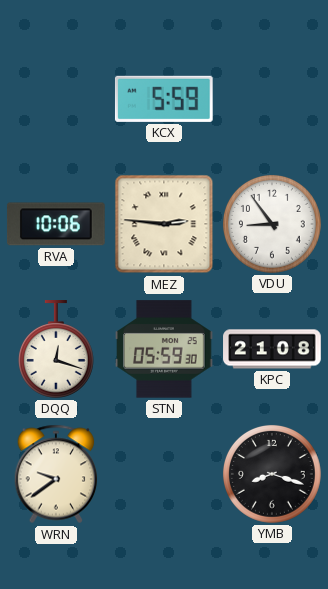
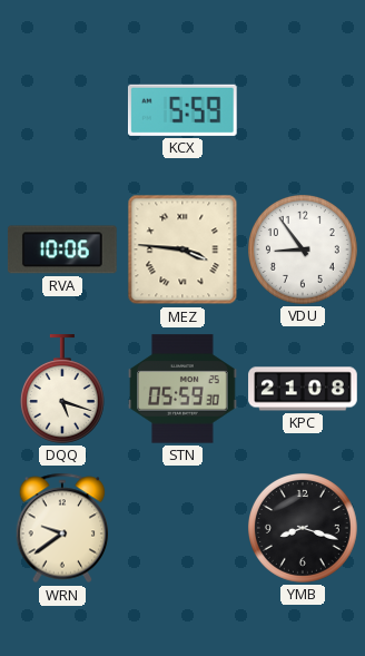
MEZ: 2:46 -> 3:46 (182, 249)
DQQ: 12:18 -> 5:18 (62, 389)
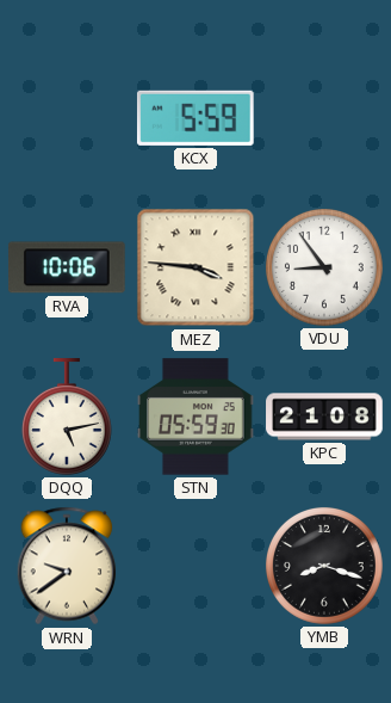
DQQ: 5:18 -> 5:13 (67, 417)
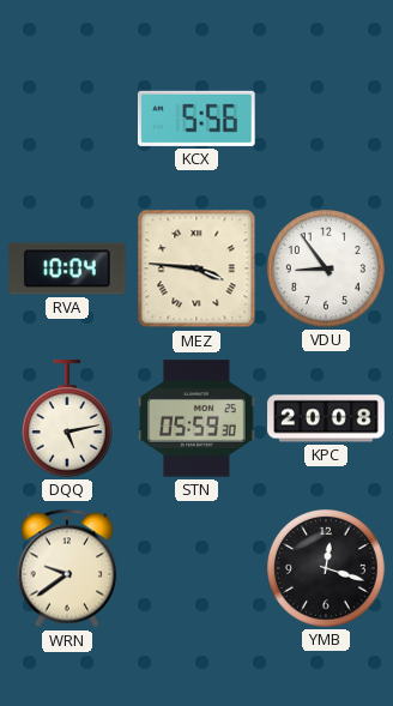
KCX: 5:59 -> 5:56 (196, 119)
RVA: 10:06 -> 10:04 (67, 268)
KPC: 21:08 -> 20:08 (326, 418)
YMB: 8:18 -> 12:18 (326, 568)
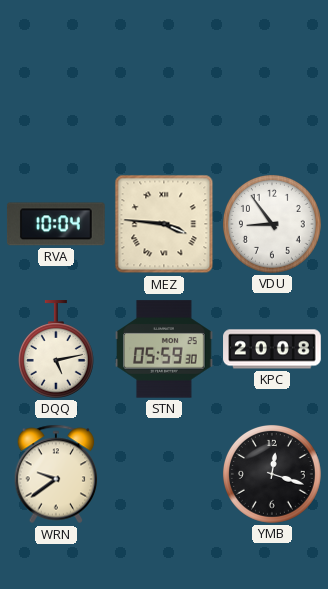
KCX: 5:56 -> none (196, 119)
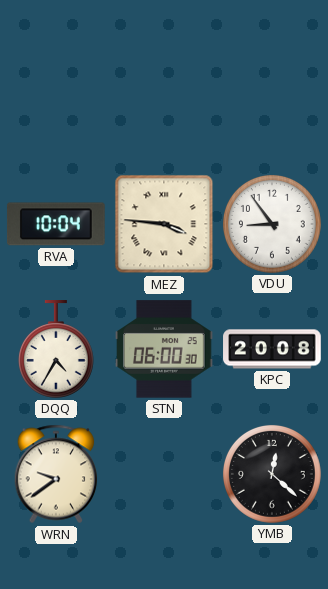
DQQ: 5:13 -> 4:35 (56, 349)
STN: 05:59 -> 06:00 (164, 349)
YMB: 12:18 -> 12:22 (272, 474)
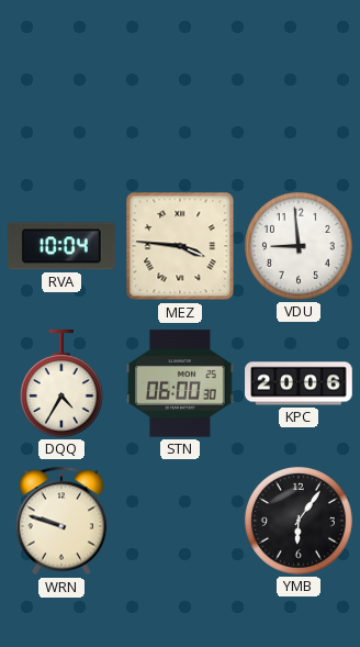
VDU: 8:54 -> 8:59 (299, 246)
KPC: 20:08 -> 20:06 (299, 383)
WRN: 9:39 -> 9:48 (61, 521)
YMB: 12:22 -> 6:06 (299, 521)
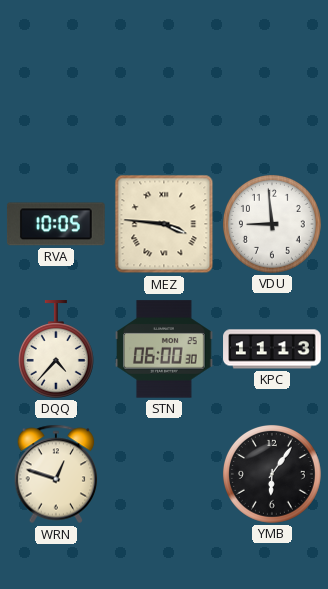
RVA: 10:04 -> 10:05 (56, 224)
DQQ: 4:35 -> 4:37 (56, 349)
KPC: 20:06 -> 11:13 (272, 349)
WRN: 9:48 -> 12:48 (56, 474)
